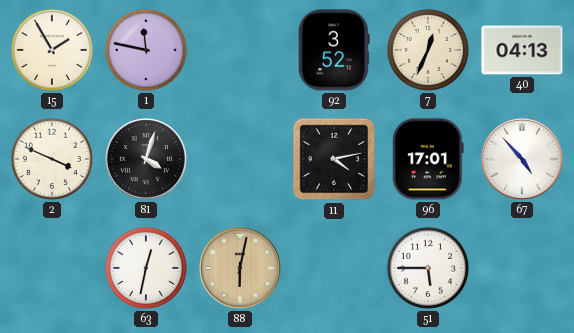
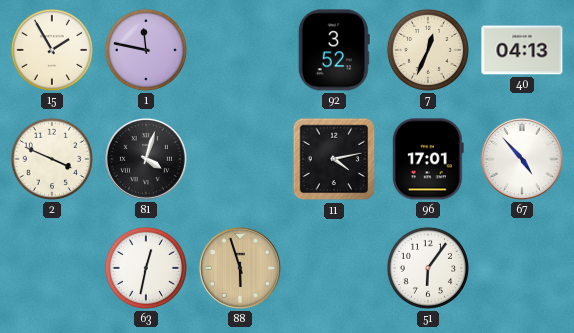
88: 6:02 -> 5:57 (240, 268)
51: 5:45 -> 6:06 (428, 268)
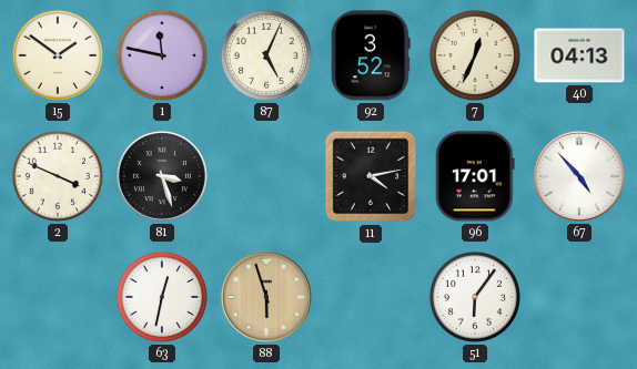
15: 1:55 -> 1:51 (58, 55)
87: none -> 5:04 (266, 55)
81: 4:03 -> 3:27 (162, 176)
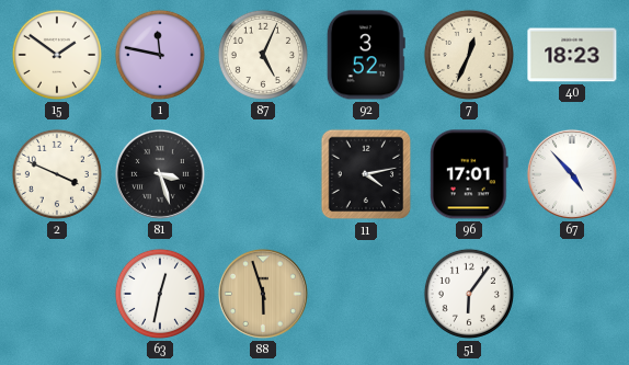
40: 04:13 -> 18:23 (572, 55)
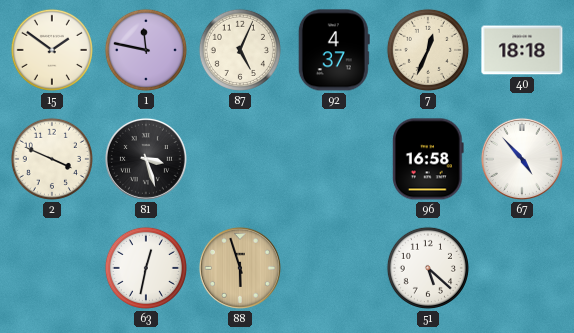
92: 3:52 -> 4:37 (334, 50)
40: 18:23 -> 18:18 (522, 50)
11: 4:13 -> none (366, 174)
96: 17:01 -> 16:58 (428, 159)
51: 6:06 -> 5:22 (428, 268)
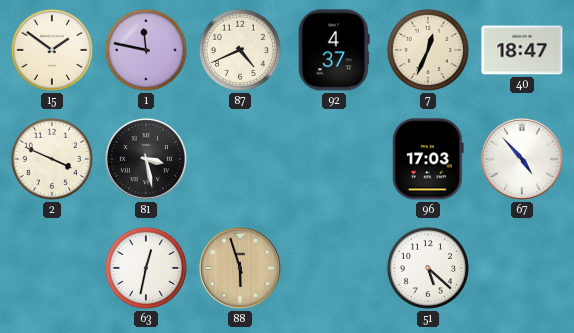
87: 5:04 -> 4:41 (240, 50)
40: 18:18 -> 18:47 (522, 50)
81: 3:27 -> 3:28 (146, 159)
96: 16:58 -> 17:03 (428, 159)
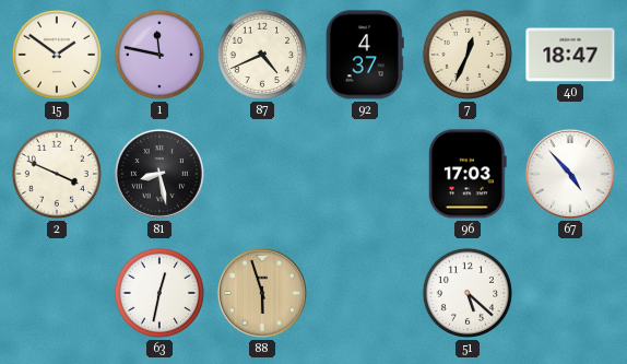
81: 3:28 -> 8:28 (159, 174)
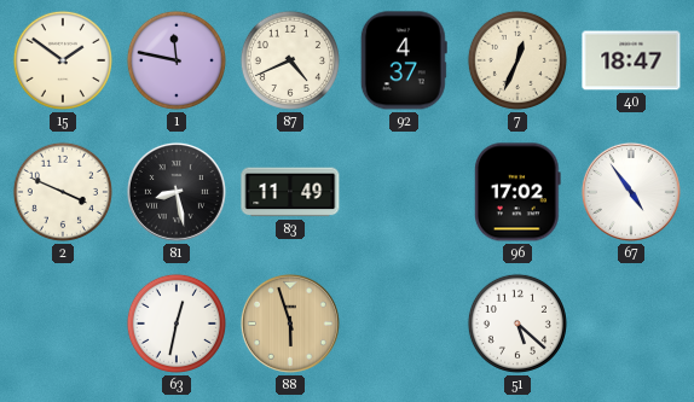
83: none -> 11:49 (290, 192)
96: 17:03 -> 17:02 (517, 192)
67: 4:53 -> 4:54 (631, 192)
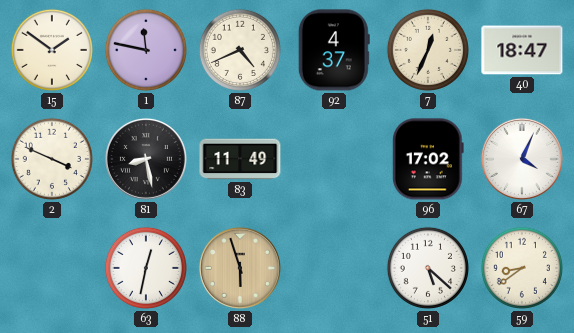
67: 4:54 -> 4:04 (522, 159)
59: none -> 8:39 (522, 268)
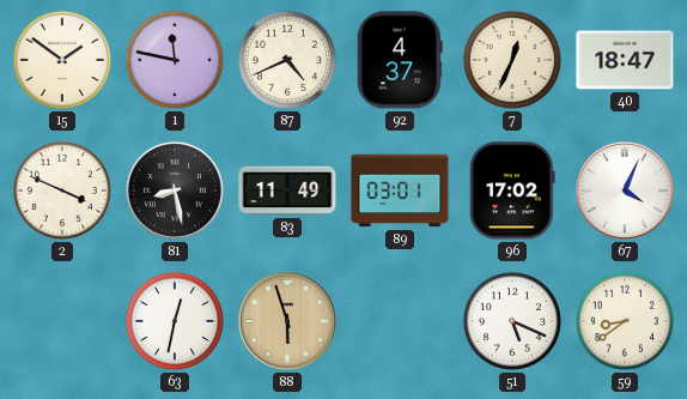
89: none -> 03:01 (400, 191)
51: 5:22 -> 5:19 (512, 321)
